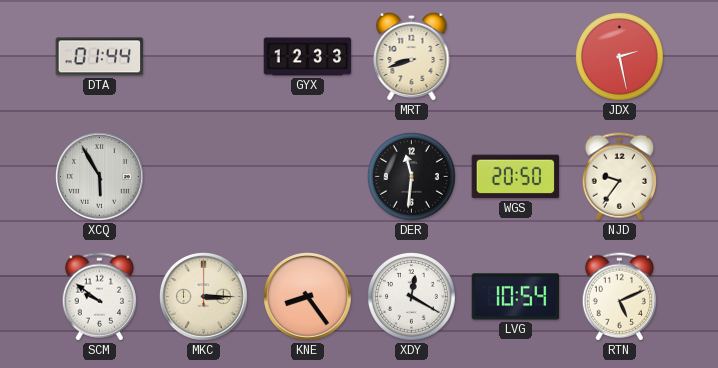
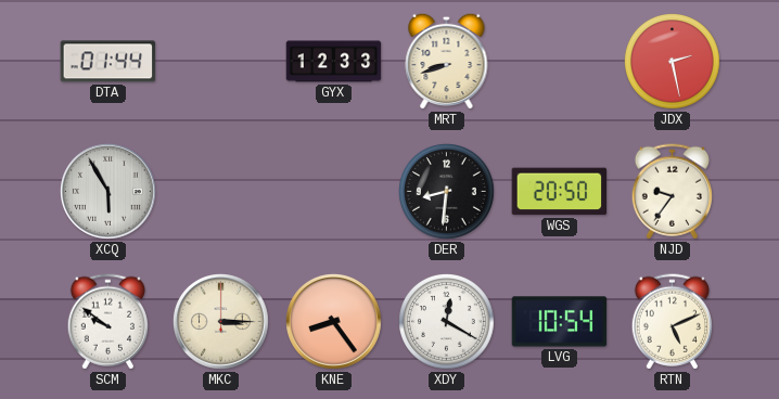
DER: 11:31 -> 8:31 (447, 192)
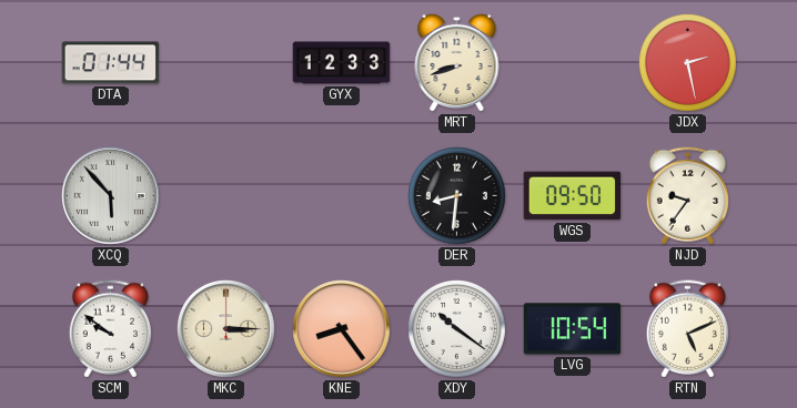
XCQ: 5:55 -> 5:53 (111, 196)
WGS: 20:50 -> 09:50 (573, 196)
XDY: 12:20 -> 10:21 (457, 329)
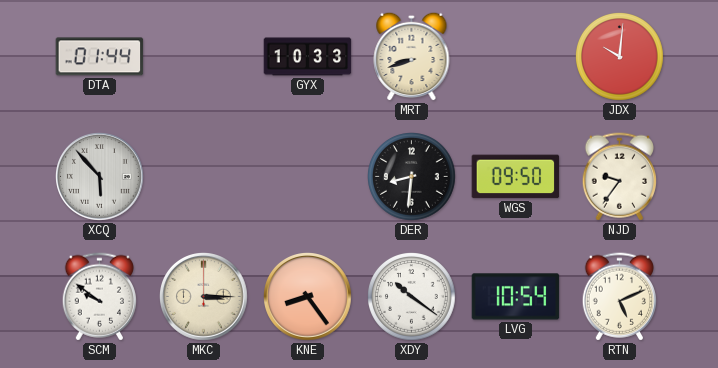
GYX: 12:33 -> 10:33 (308, 57)
JDX: 2:28 -> 10:01 (620, 57)
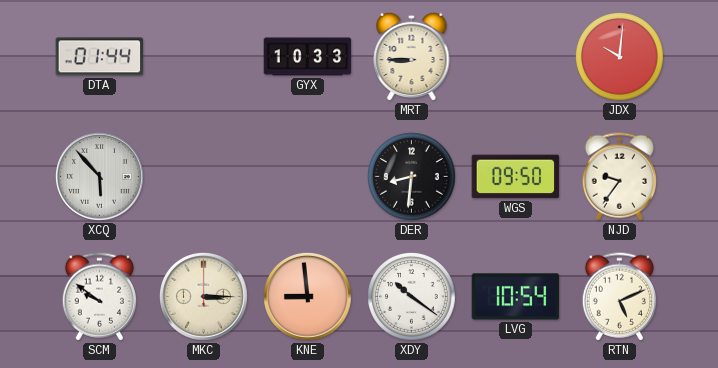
MRT: 8:42 -> 8:45 (412, 56)
KNE: 8:24 -> 8:59 (308, 297)
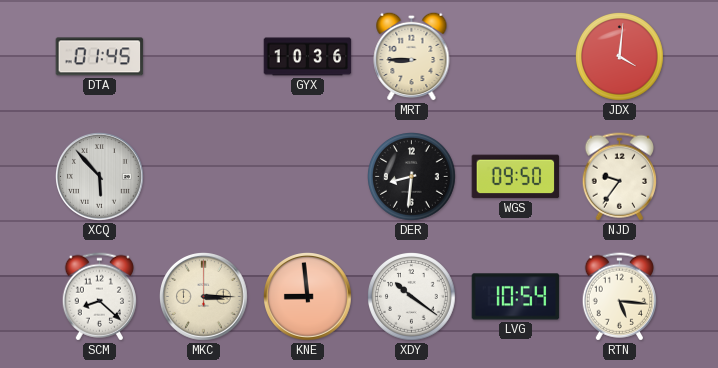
DTA: 01:44 -> 01:45 (100, 57)
GYX: 10:33 -> 10:36 (308, 57)
JDX: 10:01 -> 4:01 (620, 57)
SCM: 9:51 -> 8:22 (99, 297)
RTN: 5:11 -> 5:16 (619, 297)
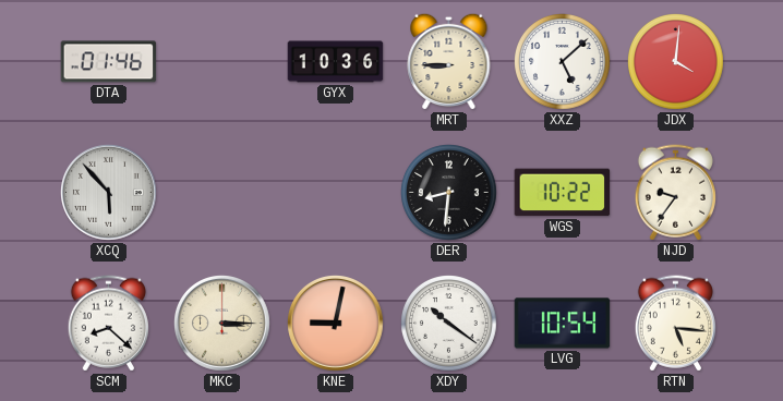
DTA: 01:45 -> 01:46 (109, 62)
XXZ: none -> 5:08 (563, 62)
WGS: 09:50 -> 10:22 (563, 193)
KNE: 8:59 -> 9:02 (336, 324)
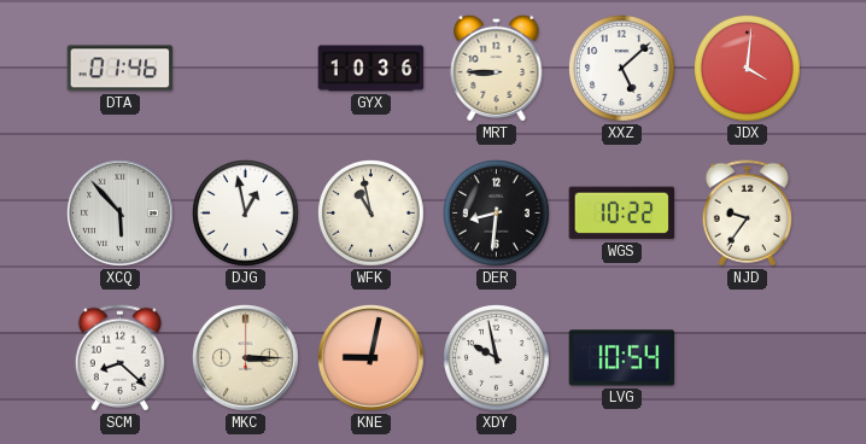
DJG: none -> 12:58 (246, 214)
WFK: none -> 10:58 (371, 214)
XDY: 10:21 -> 9:58 (497, 358)
RTN: 5:16 -> none (675, 324)
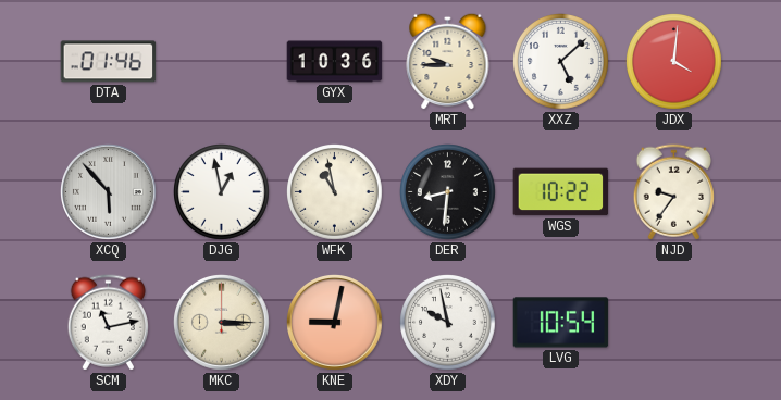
MRT: 8:45 -> 9:45 (448, 61)
SCM: 8:22 -> 11:13 (108, 323)
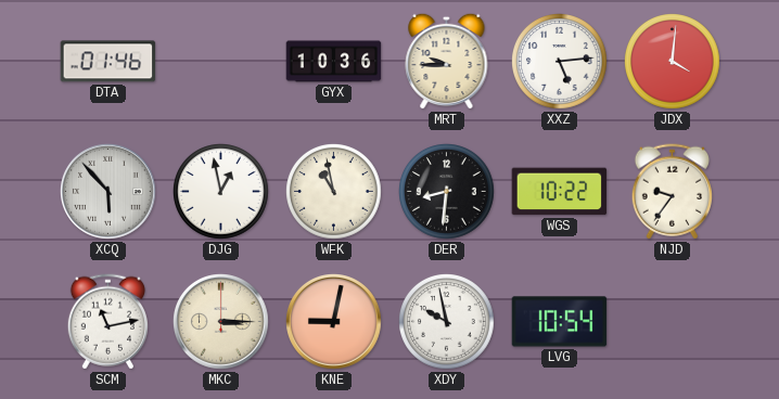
XXZ: 5:08 -> 5:14 (560, 62)
